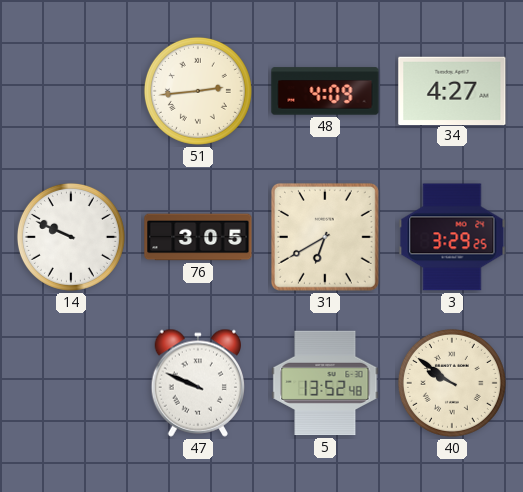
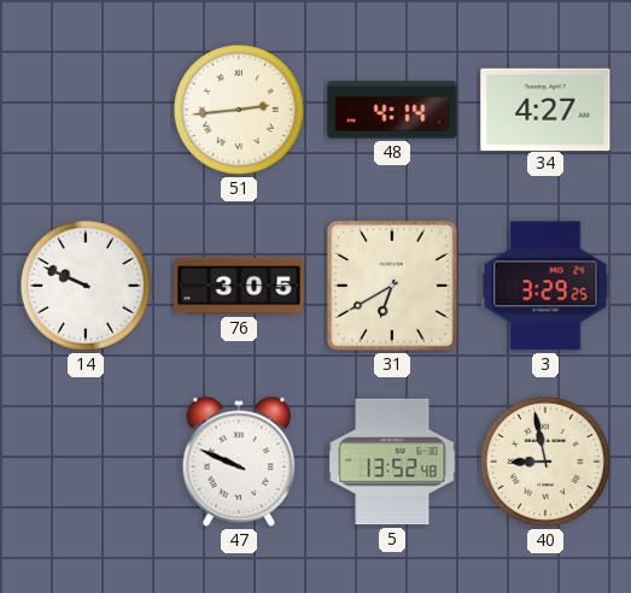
48: 4:09 -> 4:14 (392, 110)
40: 9:51 -> 8:58 (545, 462)
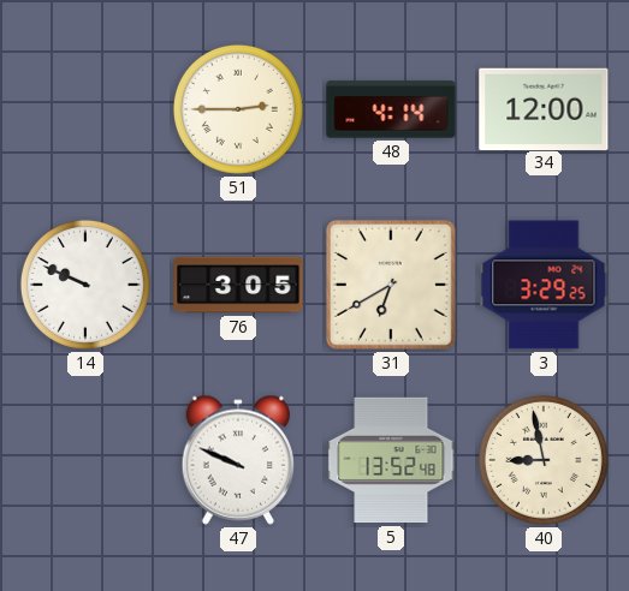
51: 2:44 -> 2:45 (238, 109)
34: 4:27 -> 12:00 (544, 108)
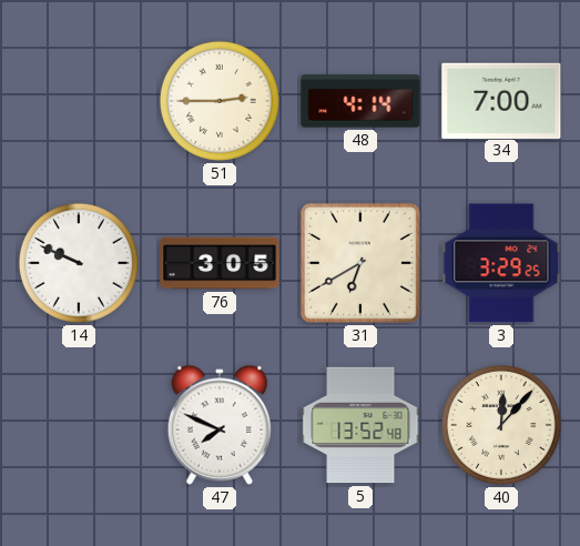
34: 12:00 -> 7:00 (501, 100)
47: 9:49 -> 7:49 (218, 425)
40: 8:58 -> 12:07 (501, 425)
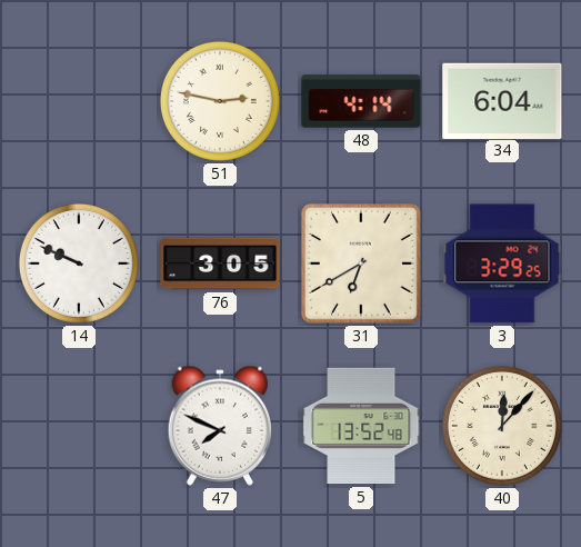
51: 2:45 -> 2:47 (220, 101)
34: 7:00 -> 6:04 (502, 100)
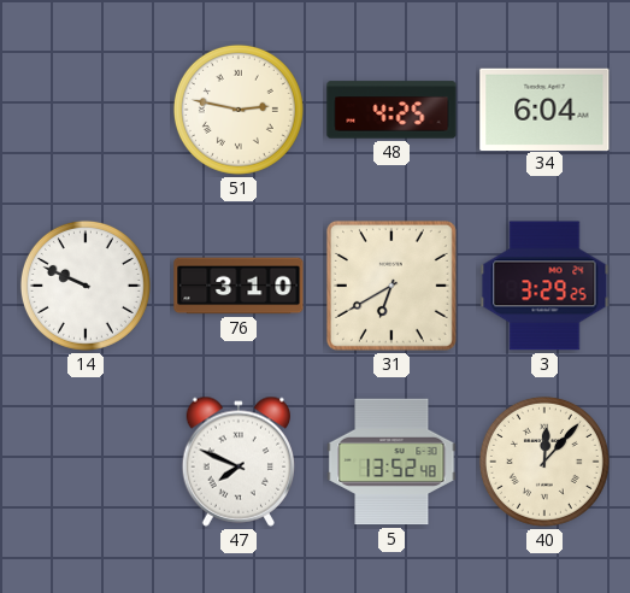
48: 4:14 -> 4:25 (391, 110)
76: 3:05 -> 3:10 (239, 286)
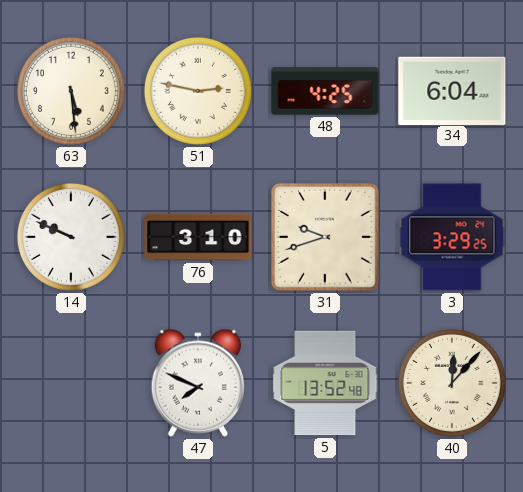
63: none -> 5:29 (71, 91)
31: 6:40 -> 9:42 (325, 237)
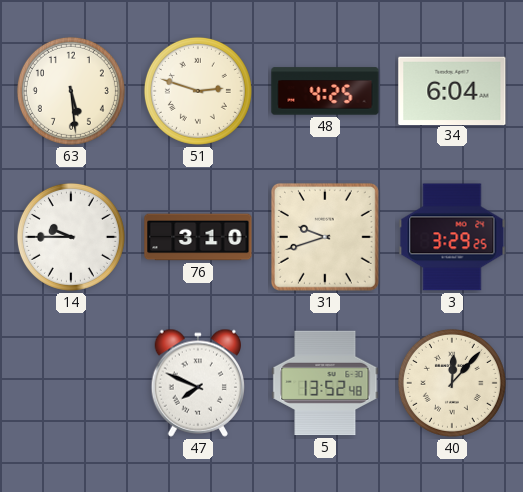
51: 2:47 -> 2:48 (198, 91)
14: 9:49 -> 9:45 (71, 237)
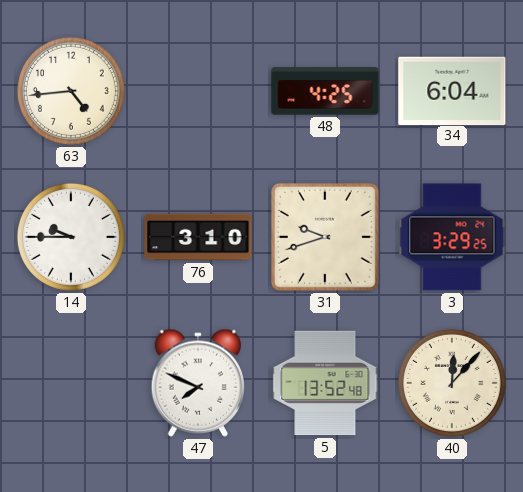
63: 5:29 -> 4:44 (71, 91)
51: 2:48 -> none (198, 91)
